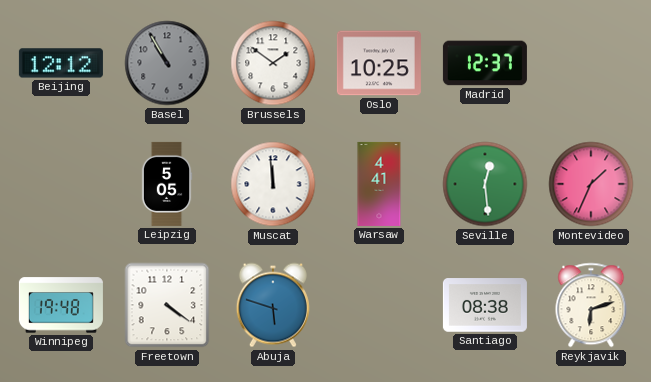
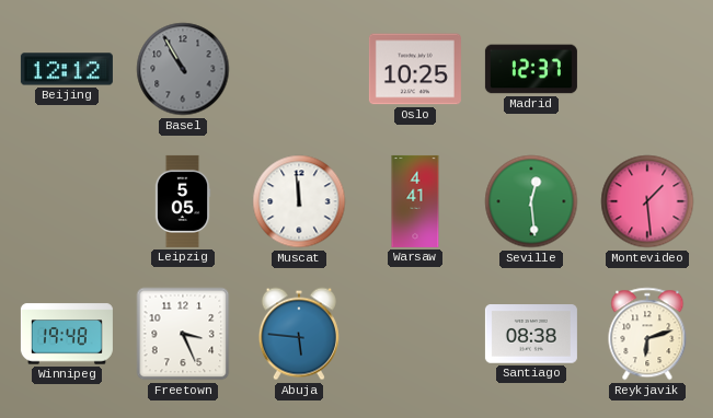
Brussels: 1:51 -> none (273, 63)
Montevideo: 1:34 -> 1:29 (647, 201)
Freetown: 4:21 -> 3:26 (183, 334)
Abuja: 5:48 -> 5:46 (299, 334)
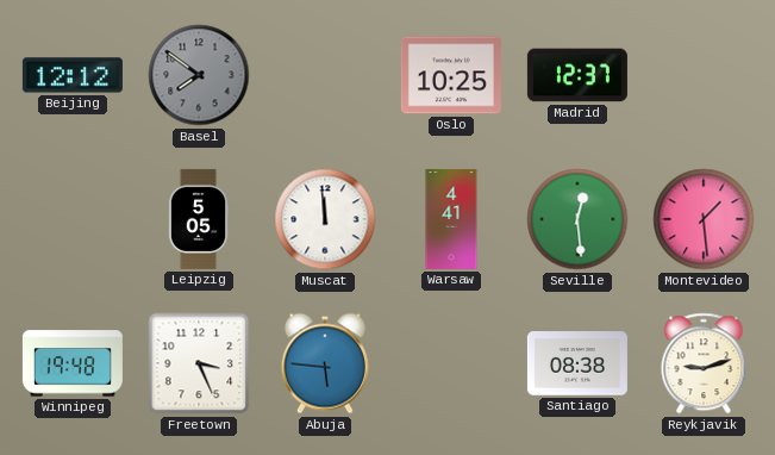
Basel: 10:55 -> 7:51 (199, 75)
Reykjavik: 6:12 -> 9:12 (704, 363)
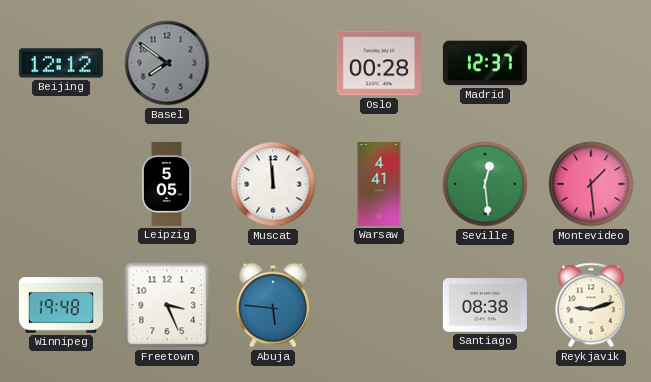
Oslo: 10:25 -> 00:28 (379, 63)
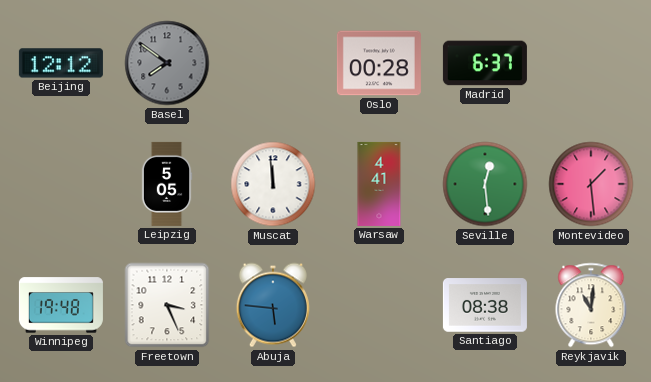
Madrid: 12:37 -> 6:37 (485, 63)
Reykjavik: 9:12 -> 11:01 (591, 305)
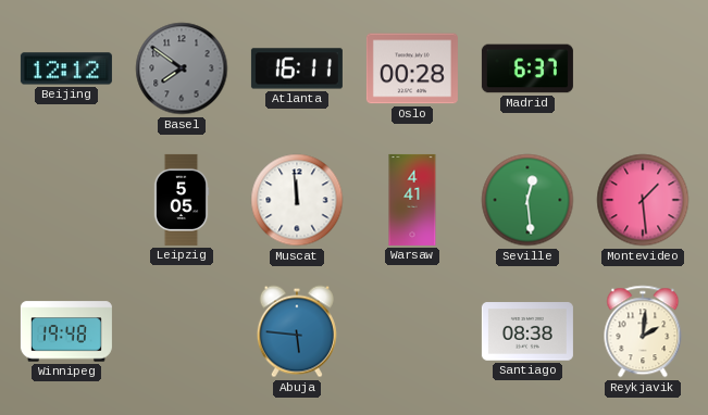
Atlanta: none -> 16:11 (297, 68)
Freetown: 3:26 -> none (167, 305)
Reykjavik: 11:01 -> 2:01 (643, 331)
